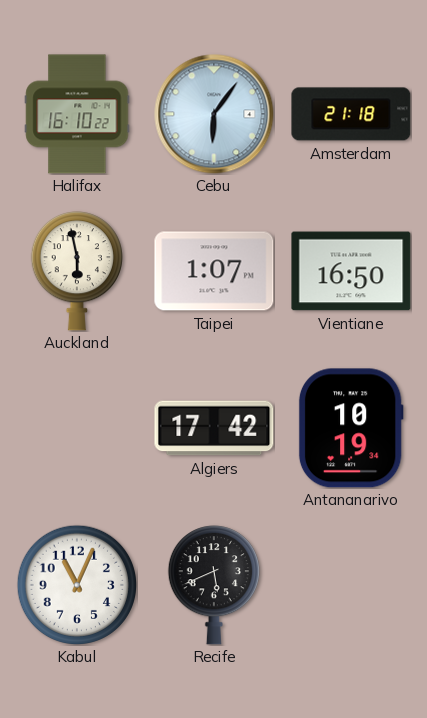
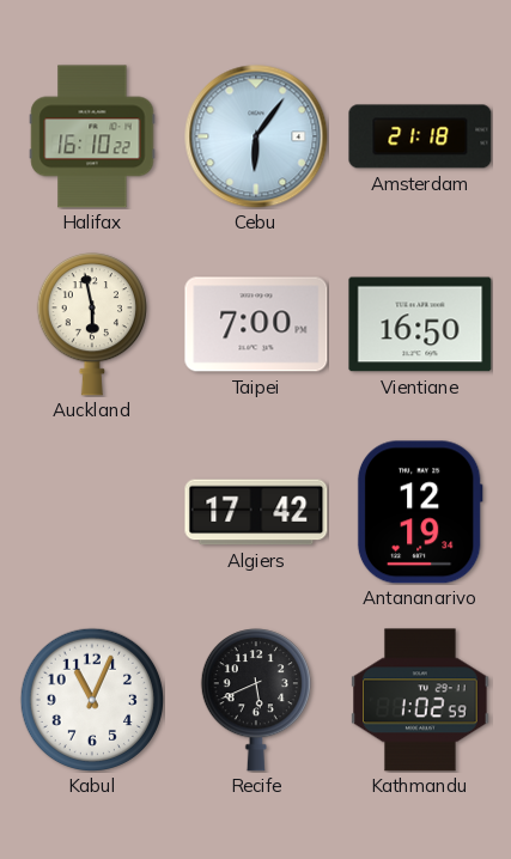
Taipei: 1:07 -> 7:00 (256, 324)
Antananarivo: 10:19 -> 12:19 (420, 512)
Kathmandu: none -> 1:02 (420, 700)
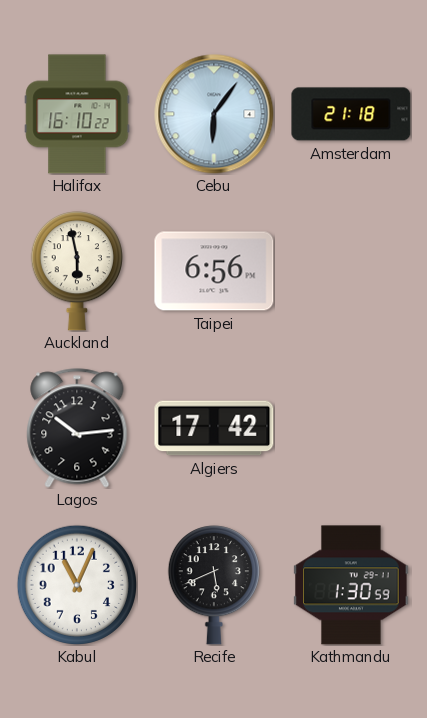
Taipei: 7:00 -> 6:56 (214, 271)
Vientiane: 16:50 -> none (420, 324)
Lagos: none -> 10:14 (77, 428)
Antananarivo: 12:19 -> none (420, 512)
Kathmandu: 1:02 -> 1:30 (351, 585)
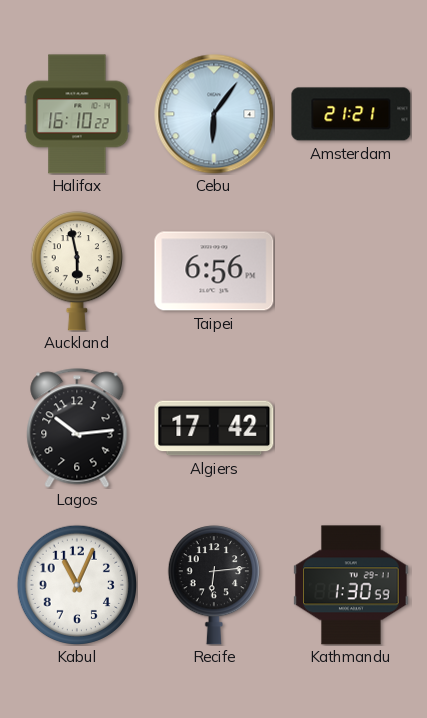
Amsterdam: 21:18 -> 21:21 (351, 114)
Recife: 5:41 -> 6:14 (214, 585)
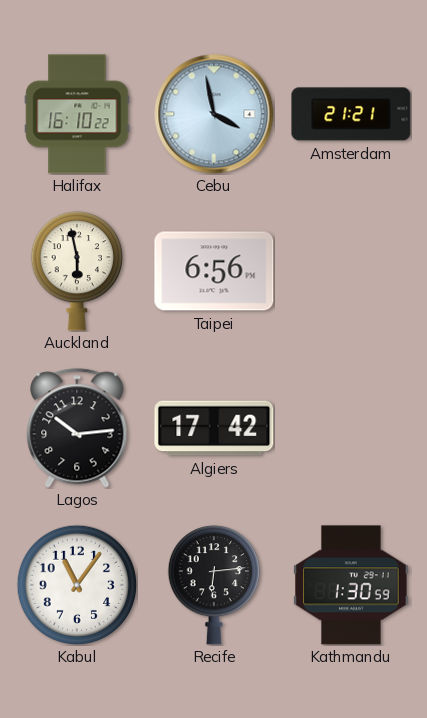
Cebu: 6:06 -> 3:58 (214, 114)
Kabul: 11:04 -> 11:06 (77, 585)
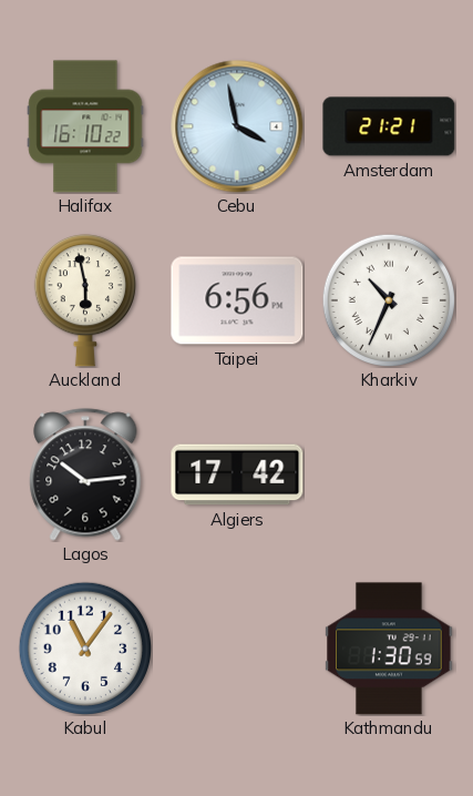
Kharkiv: none -> 10:34 (389, 300)
Recife: 6:14 -> none (214, 585)
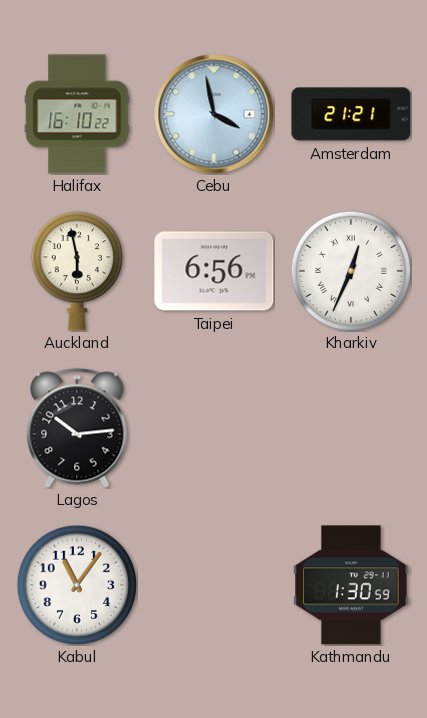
Kharkiv: 10:34 -> 12:34 (351, 271)
Algiers: 17:42 -> none (237, 474)
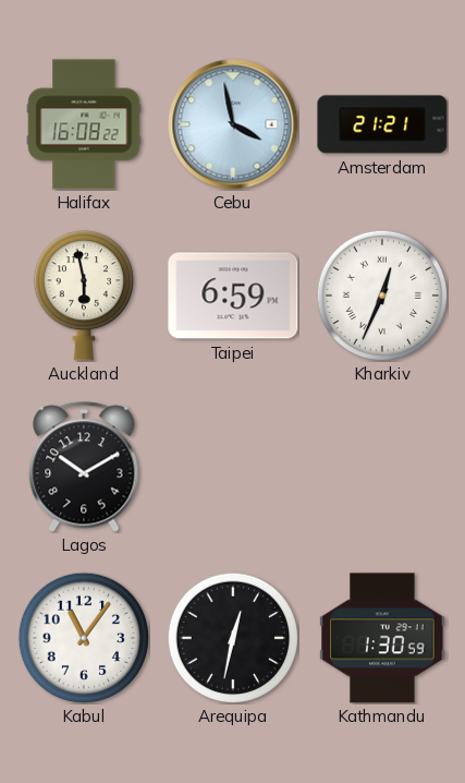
Halifax: 16:10 -> 16:08 (84, 124)
Taipei: 6:56 -> 6:59 (233, 296)
Lagos: 10:14 -> 10:10 (84, 467)
Arequipa: none -> 12:32 (233, 638)
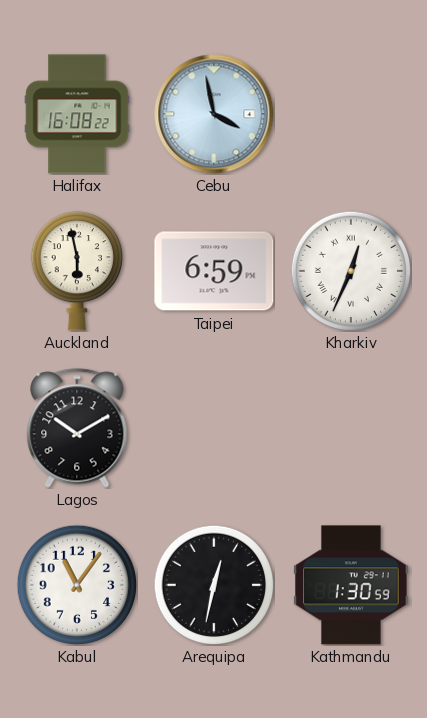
Amsterdam: 21:21 -> none (382, 124)
